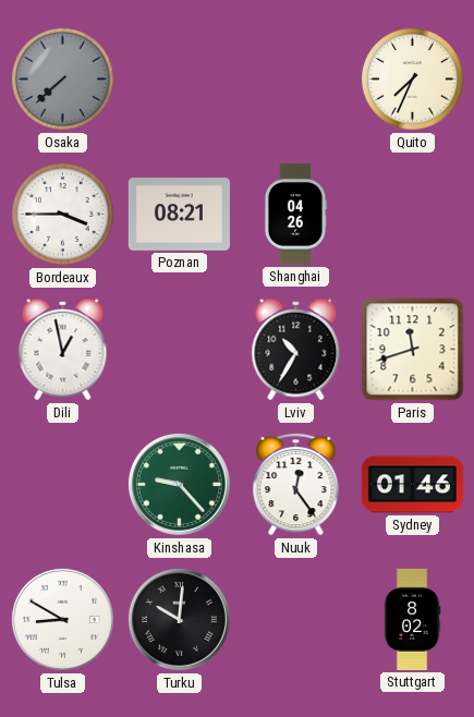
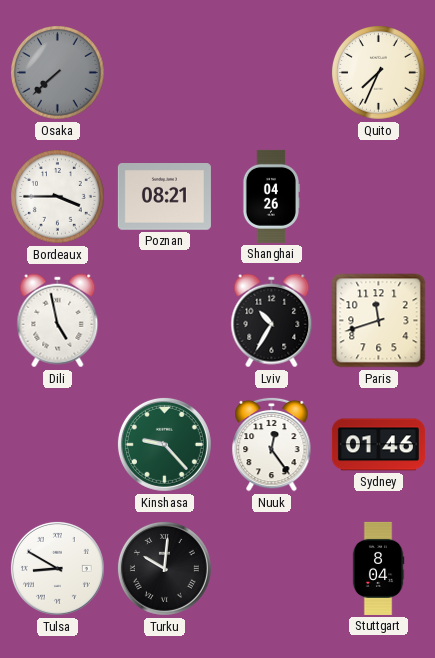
Dili: 12:58 -> 4:58 (58, 321)
Stuttgart: 8:02 -> 8:04 (378, 568)
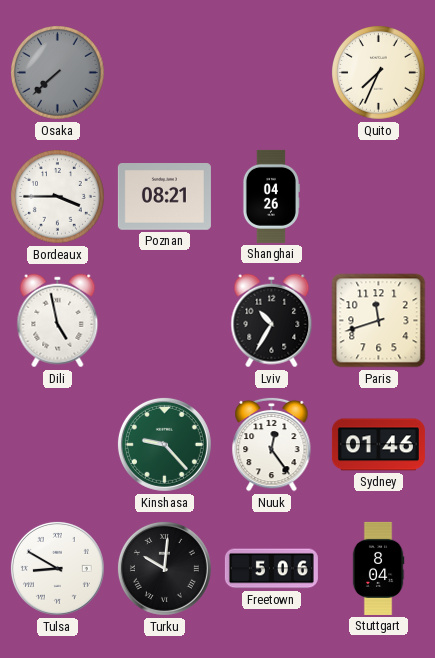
Freetown: none -> 5:06 (271, 569)
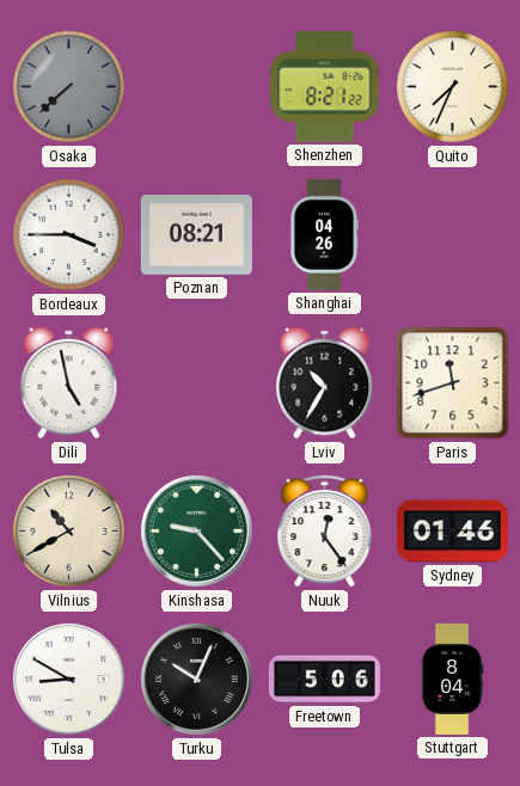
Shenzhen: none -> 8:21 (325, 87)
Vilnius: none -> 10:40 (69, 532)
Turku: 10:01 -> 10:04 (196, 678)
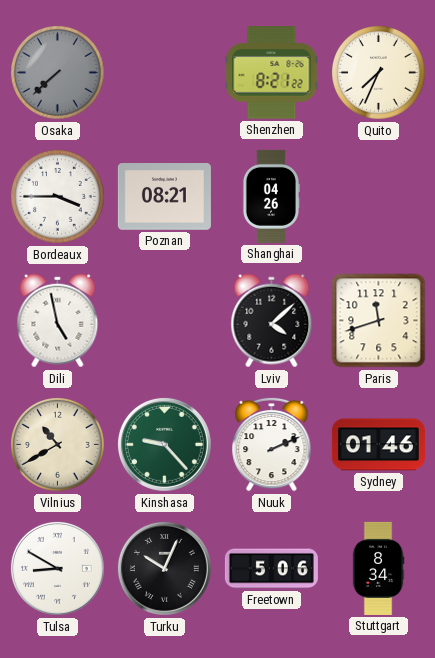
Lviv: 10:35 -> 4:08 (272, 321)
Nuuk: 12:24 -> 2:11 (272, 444)
Stuttgart: 8:04 -> 8:34 (378, 568)
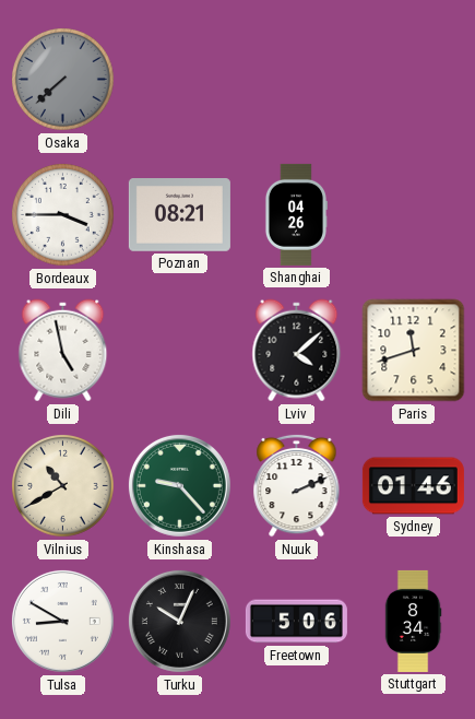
Shenzhen: 8:21 -> none (272, 73)
Quito: 7:34 -> none (379, 73)
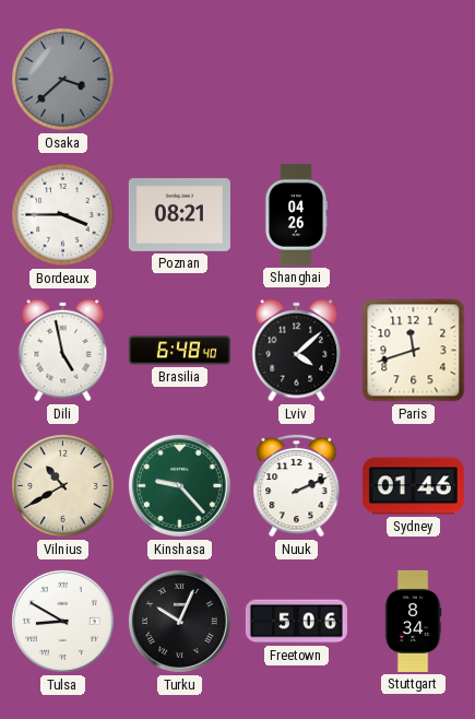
Osaka: 7:38 -> 3:38 (63, 80)
Brasilia: none -> 6:48 (179, 351)
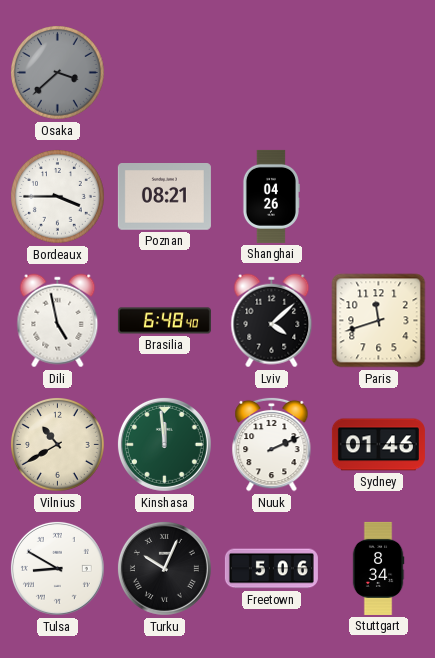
Kinshasa: 9:23 -> 11:59 (164, 444)
